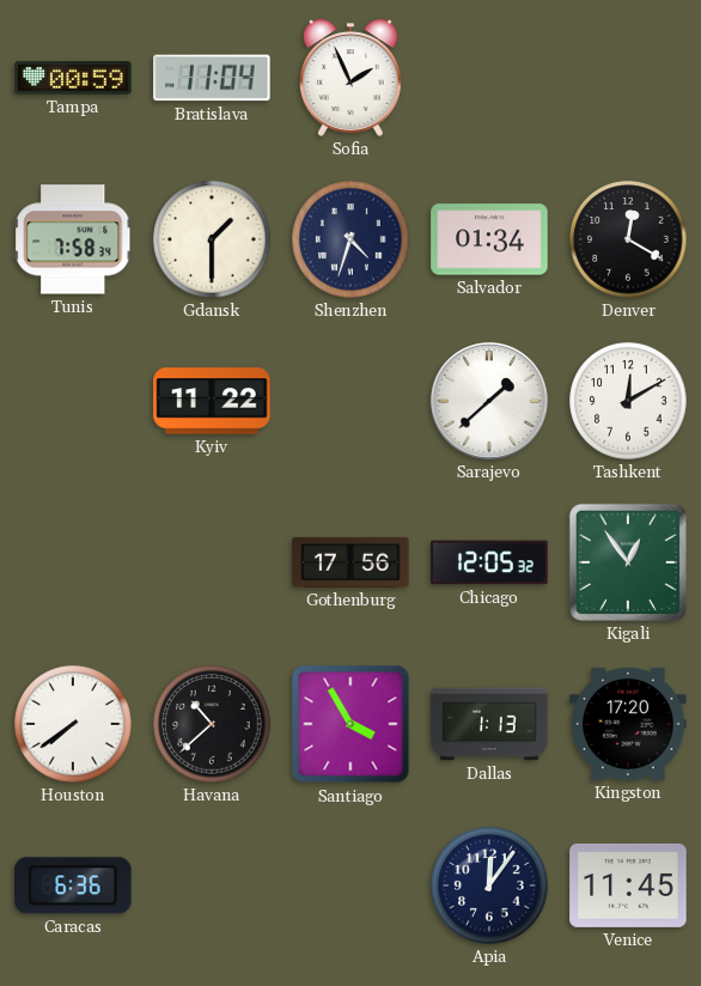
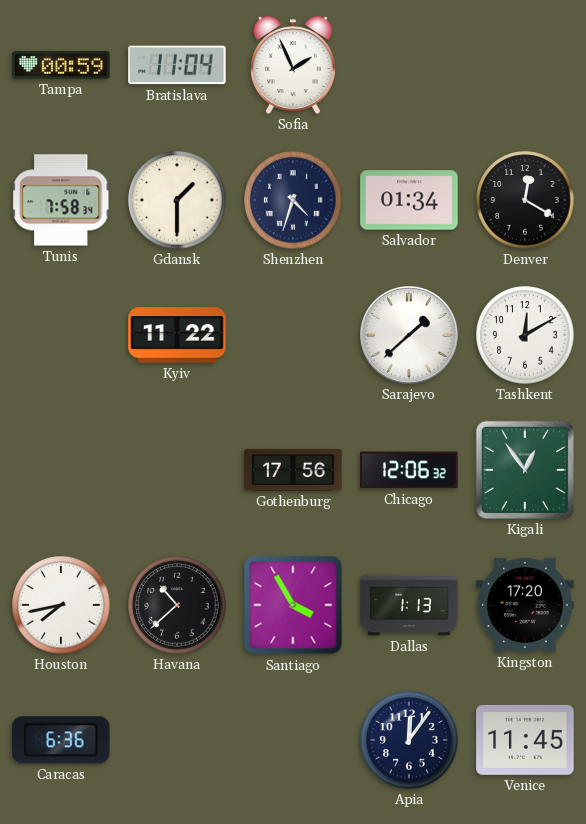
Chicago: 12:05 -> 12:06 (409, 470)
Houston: 7:39 -> 7:43 (61, 605)
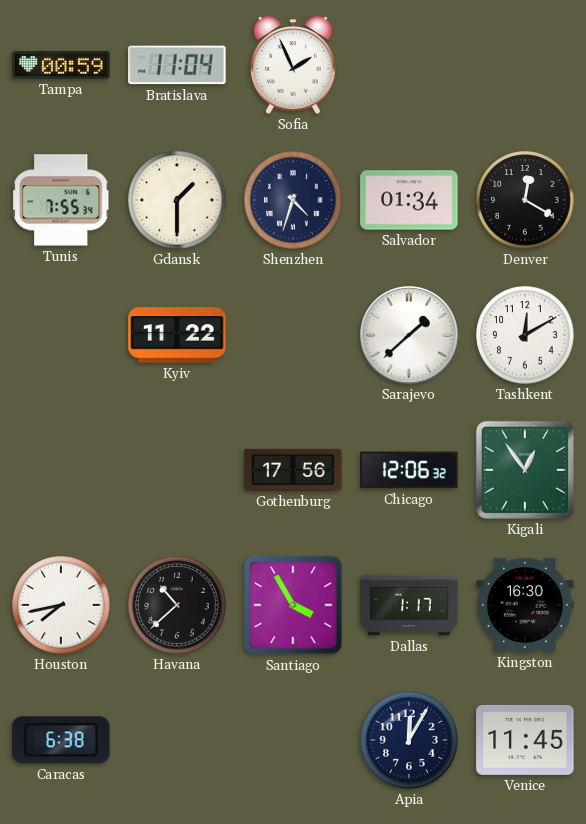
Tunis: 7:58 -> 7:55 (62, 200)
Dallas: 1:13 -> 1:17 (409, 605)
Kingston: 17:20 -> 16:30 (525, 605)
Caracas: 6:36 -> 6:38 (61, 740)
Apia: 12:06 -> 12:05 (409, 740)
